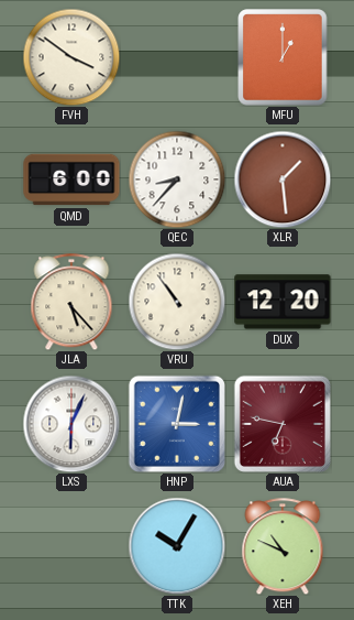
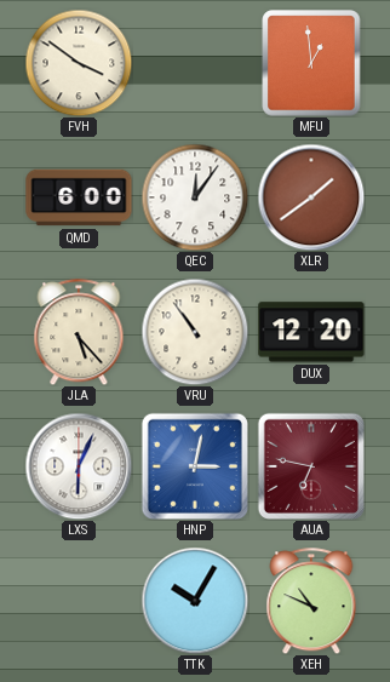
MFU: 1:00 -> 12:59 (311, 63)
QEC: 8:37 -> 12:06 (195, 197)
XLR: 1:29 -> 1:39 (311, 197)
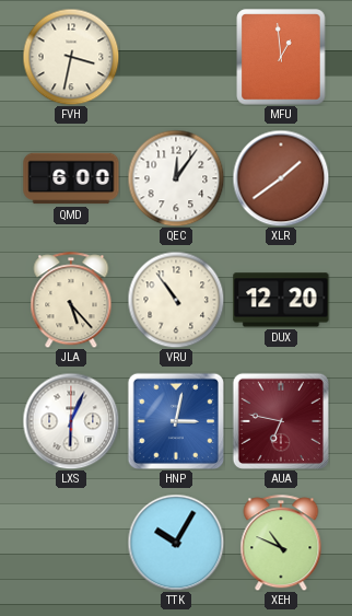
FVH: 3:51 -> 3:32 (71, 57)
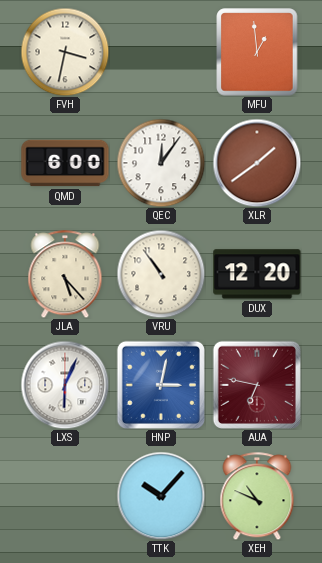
TTK: 10:05 -> 10:07 (161, 496)
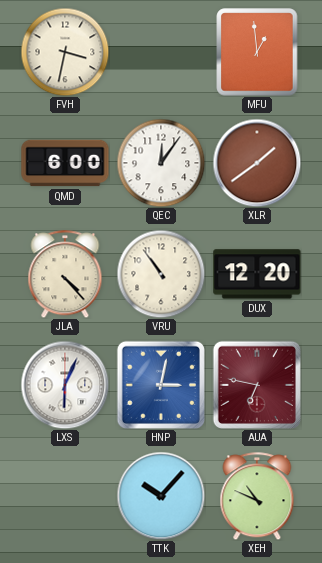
JLA: 5:23 -> 4:23 (65, 274)
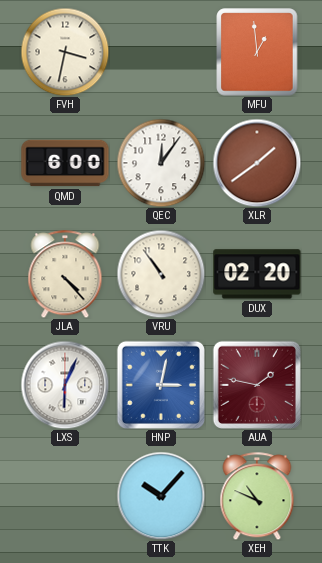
DUX: 12:20 -> 02:20 (257, 274)
AUA: 6:47 -> 1:47 (257, 385)
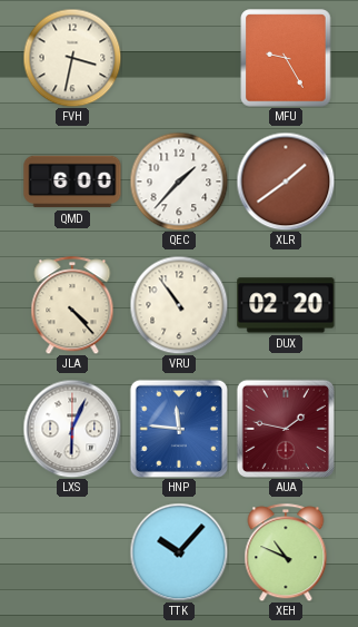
MFU: 12:59 -> 9:25 (286, 58)
QEC: 12:06 -> 1:37 (179, 182)
HNP: 3:02 -> 11:46 (179, 429)
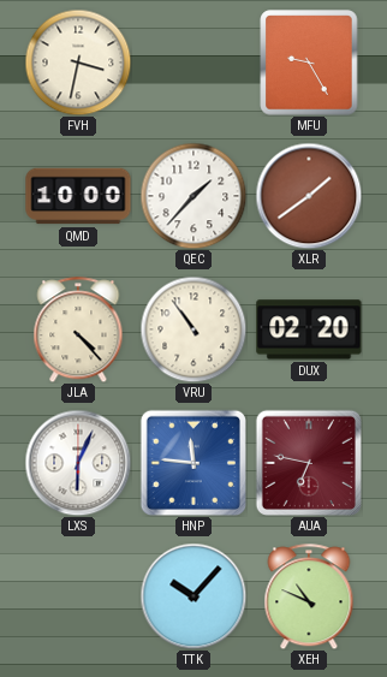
QMD: 6:00 -> 10:00 (78, 196)
AUA: 1:47 -> 6:47 (309, 463)
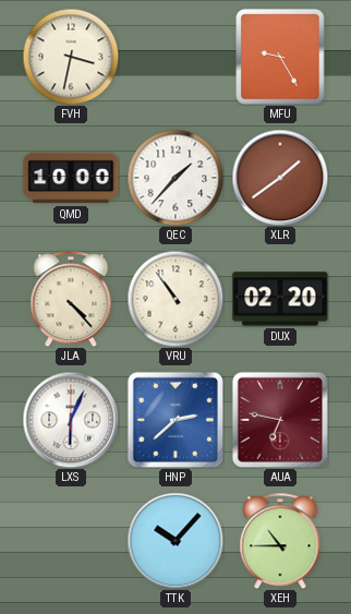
HNP: 11:46 -> 2:38 (175, 420)
XEH: 10:49 -> 10:45 (280, 541)
